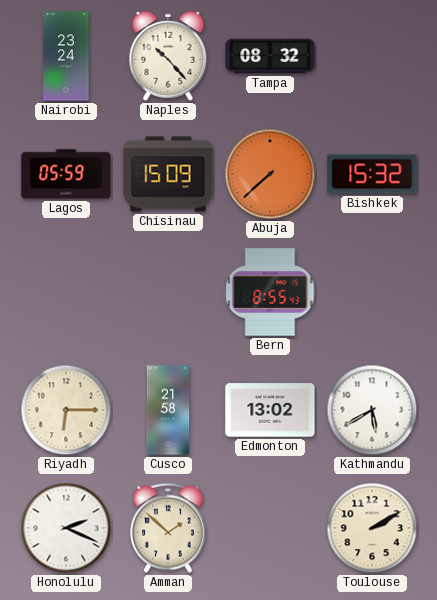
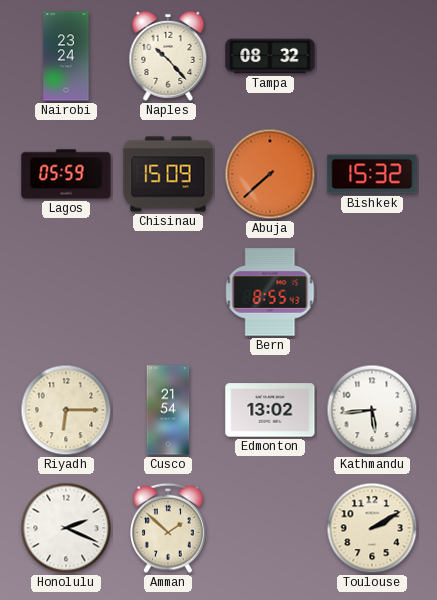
Cusco: 21:58 -> 21:54 (168, 410)
Kathmandu: 5:40 -> 5:44 (372, 410)
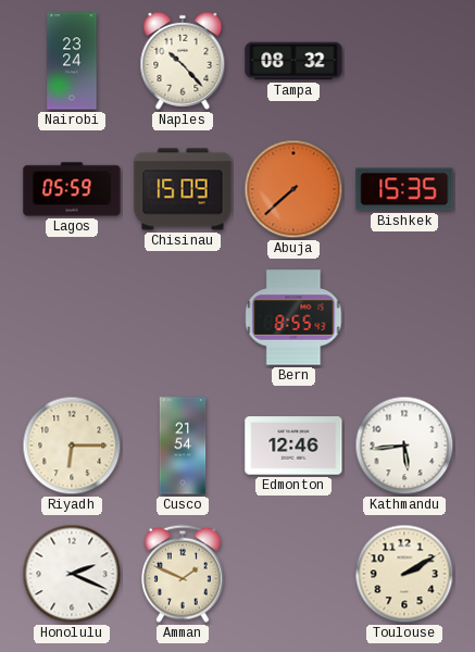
Bishkek: 15:32 -> 15:35 (404, 189)
Edmonton: 13:02 -> 12:46 (293, 446)
Amman: 1:52 -> 1:49 (184, 574)
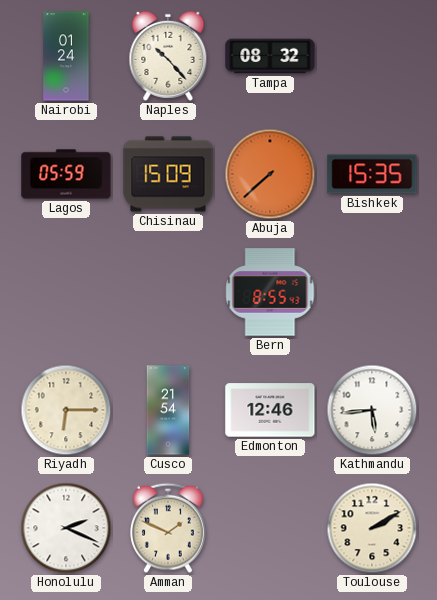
Nairobi: 23:24 -> 01:24 (66, 56)
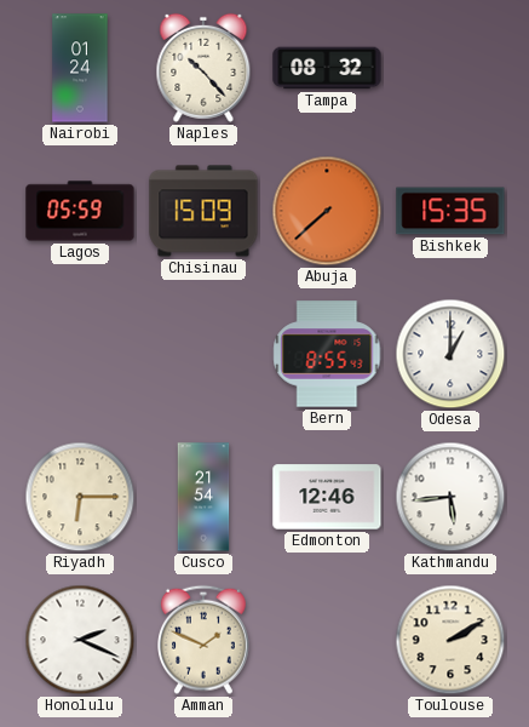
Odesa: none -> 1:00 (450, 354)
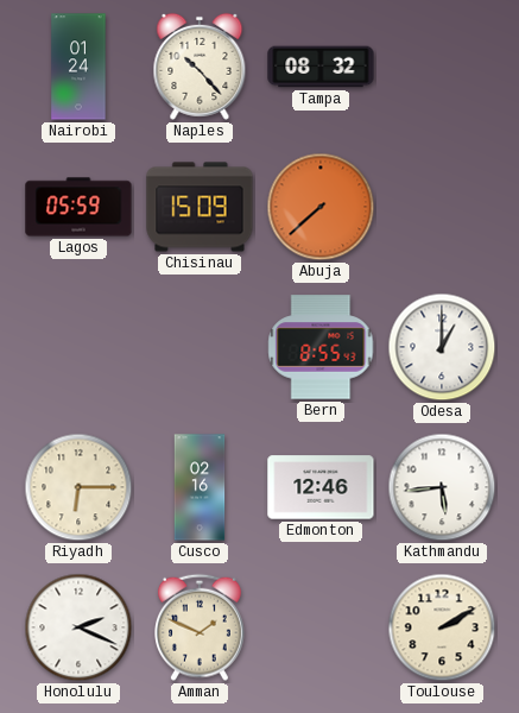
Bishkek: 15:35 -> none (450, 211)
Cusco: 21:54 -> 02:16 (200, 487)
